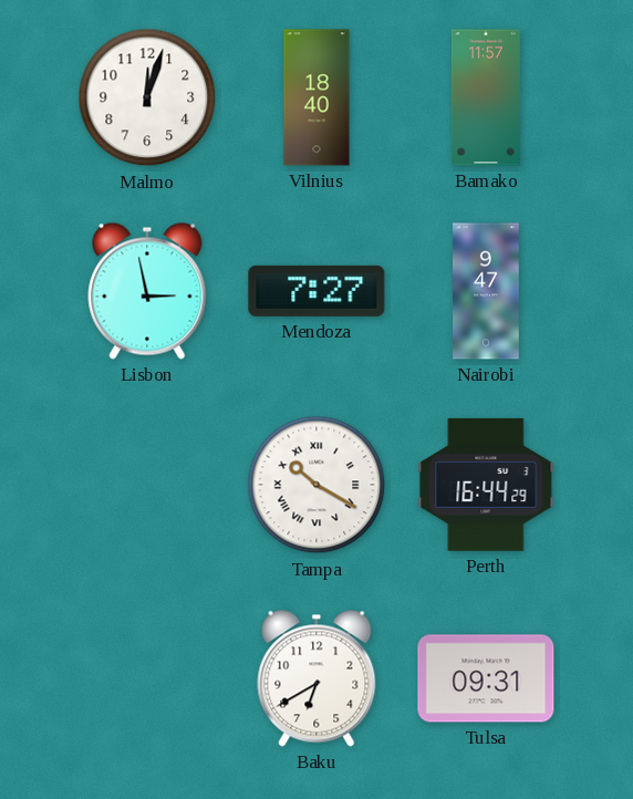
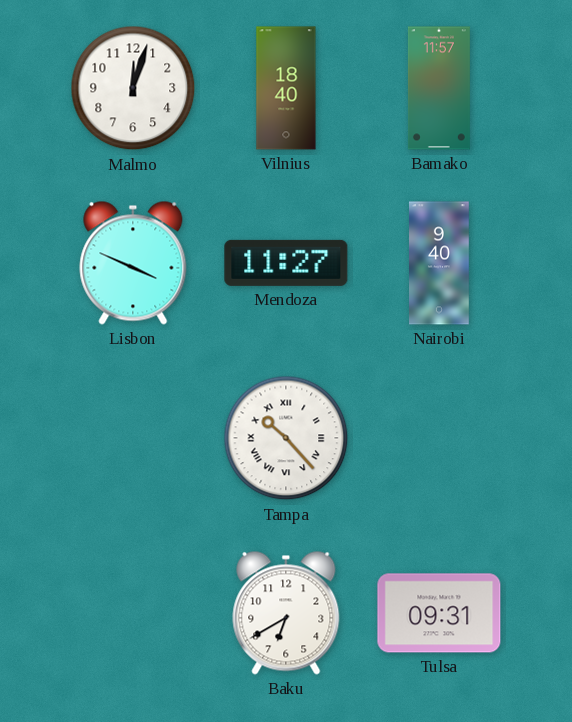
Lisbon: 2:58 -> 3:49 (133, 263)
Mendoza: 7:27 -> 11:27 (286, 263)
Nairobi: 9:47 -> 9:40 (440, 263)
Tampa: 10:20 -> 10:23 (286, 438)
Perth: 16:44 -> none (486, 485)
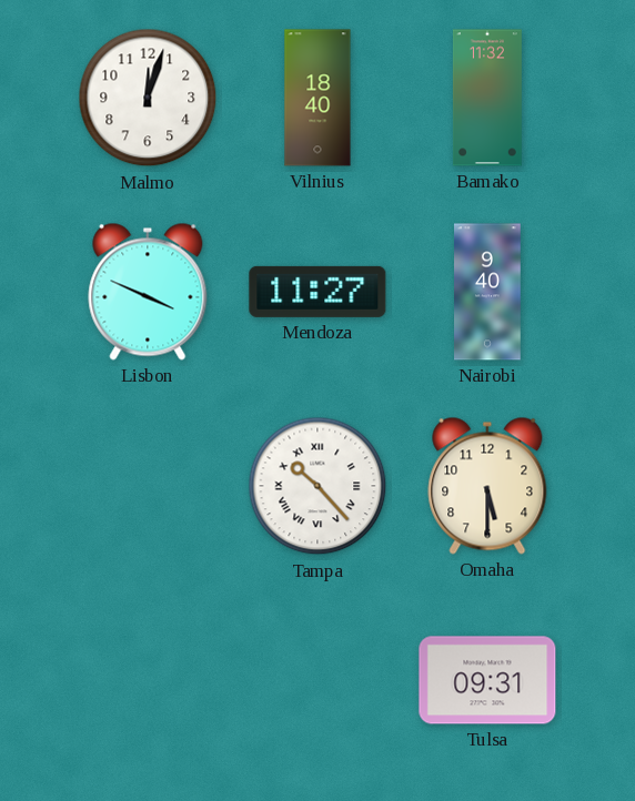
Bamako: 11:57 -> 11:32 (487, 98)
Omaha: none -> 5:30 (487, 486)
Baku: 6:40 -> none (286, 613)
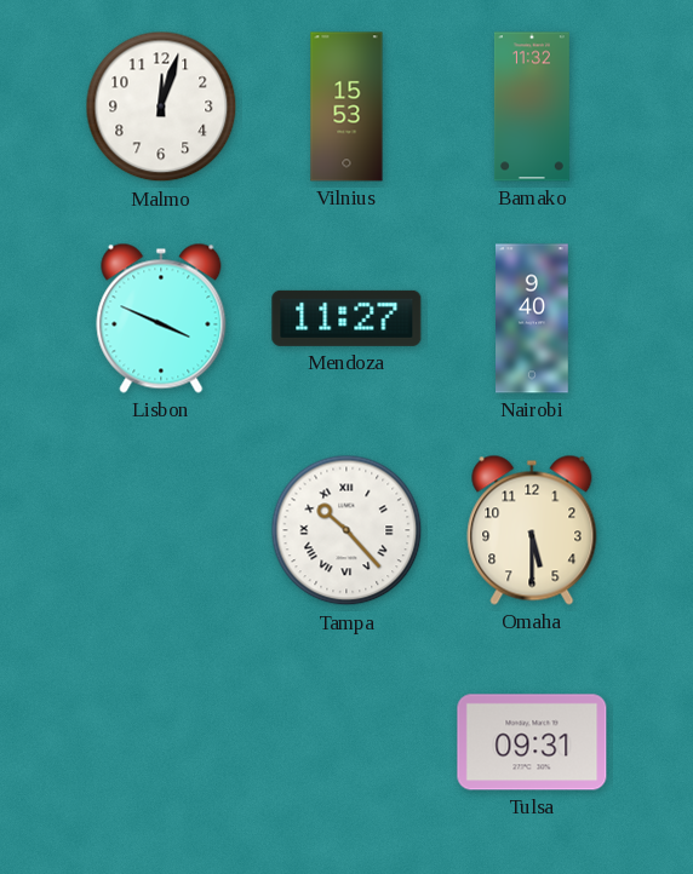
Vilnius: 18:40 -> 15:53 (346, 107)
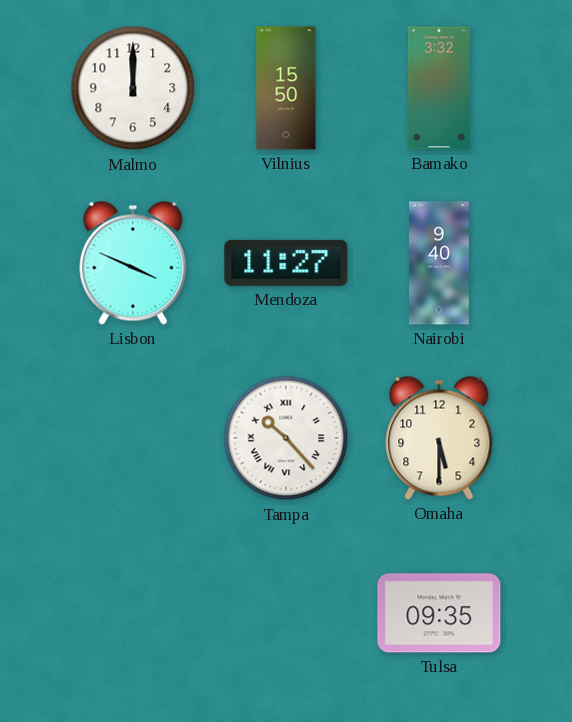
Malmo: 12:03 -> 12:00 (133, 88)
Vilnius: 15:53 -> 15:50 (286, 88)
Bamako: 11:32 -> 3:32 (439, 88)
Tulsa: 09:31 -> 09:35 (439, 613)
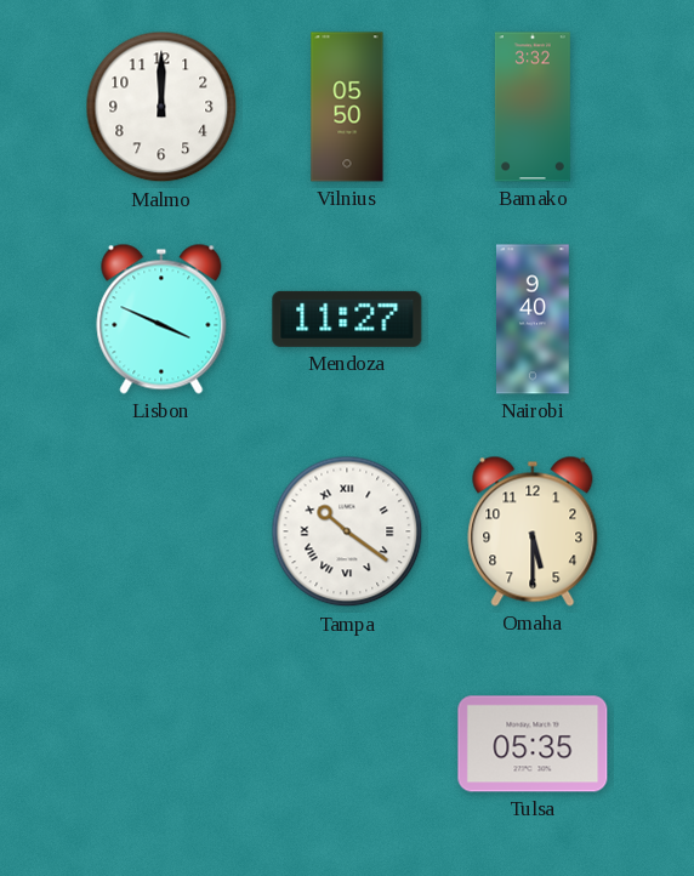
Vilnius: 15:50 -> 05:50 (347, 107)
Tampa: 10:23 -> 10:21 (347, 531)
Tulsa: 09:35 -> 05:35 (533, 744)
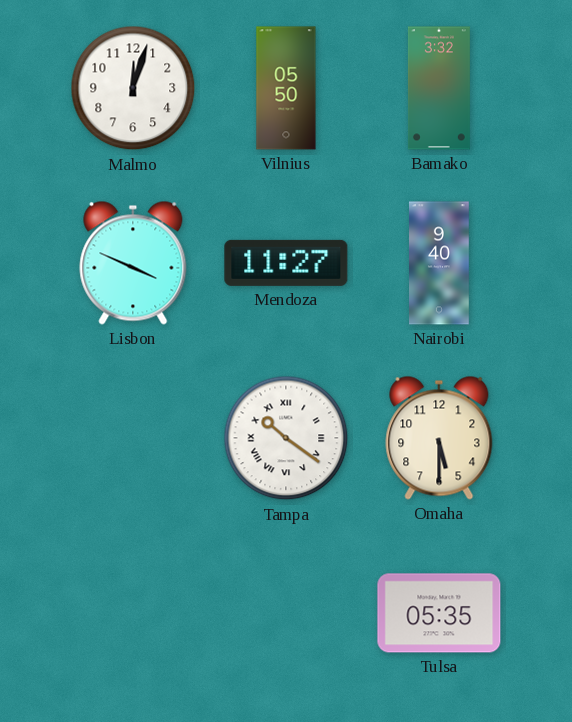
Malmo: 12:00 -> 12:03 (133, 88)
